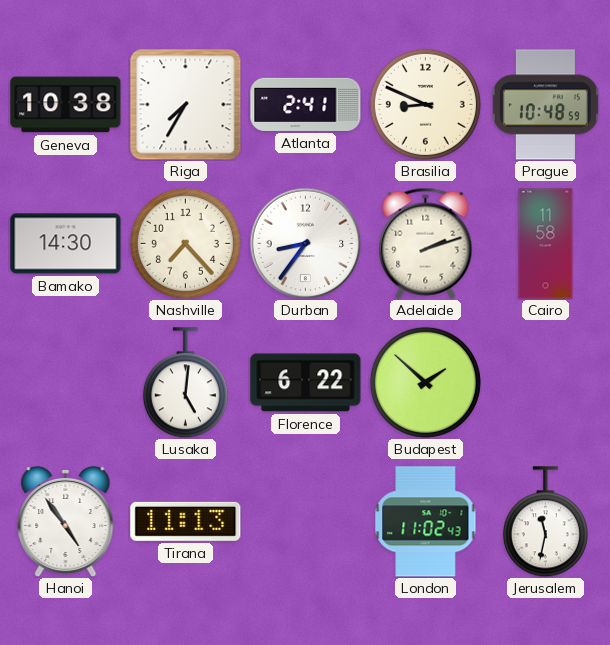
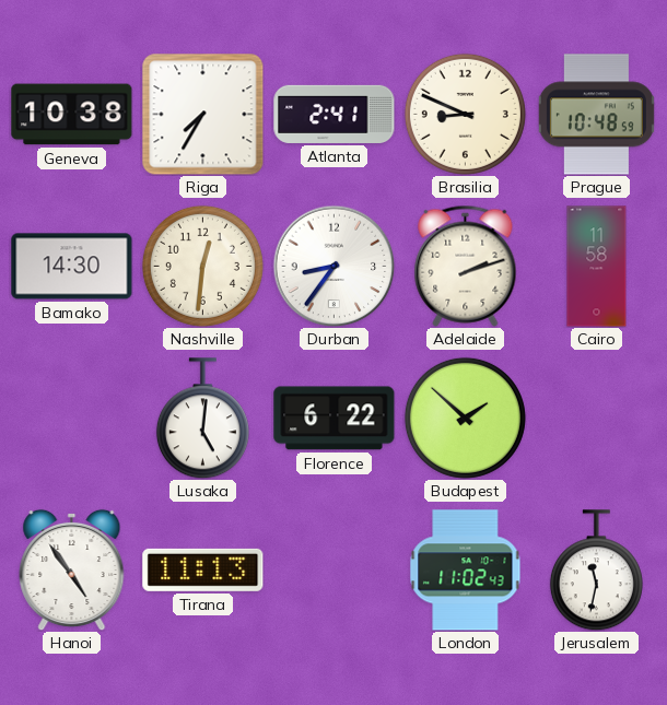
Nashville: 7:23 -> 12:31 (202, 266)
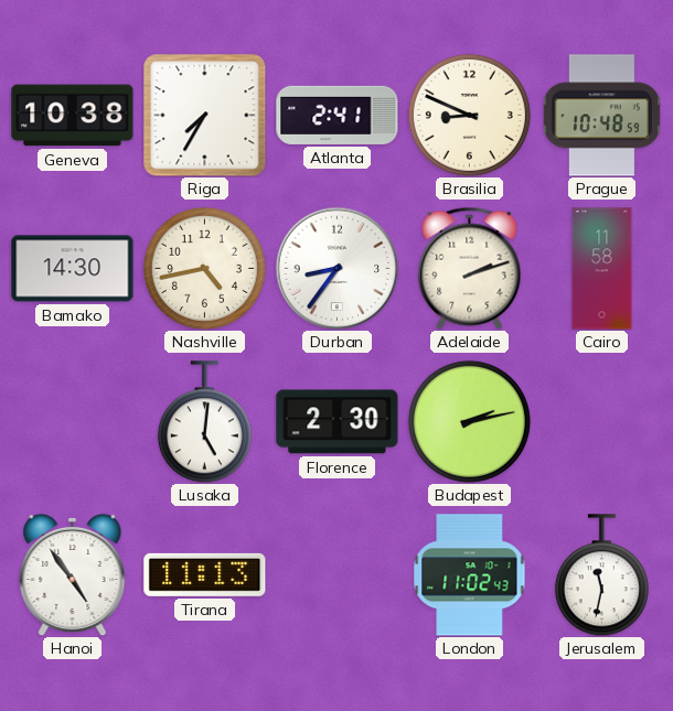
Nashville: 12:31 -> 4:43 (204, 268)
Florence: 6:22 -> 2:30 (338, 422)
Budapest: 1:52 -> 2:13 (469, 421)
